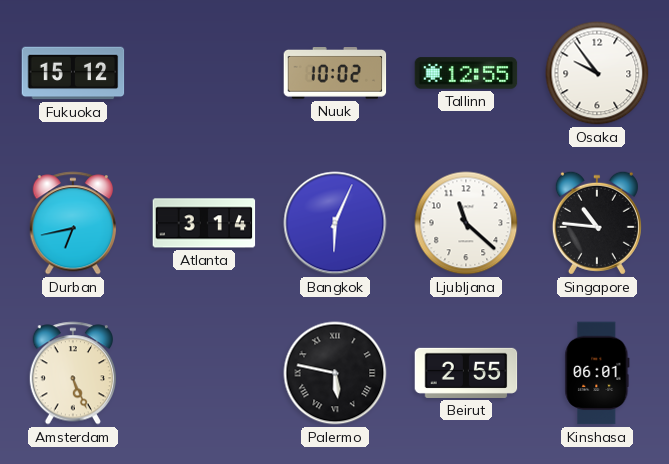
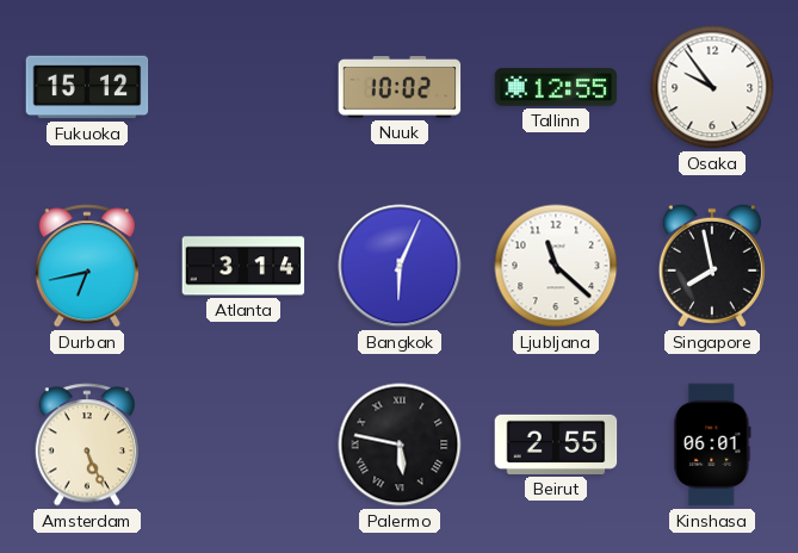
Singapore: 10:46 -> 7:58 (712, 266)
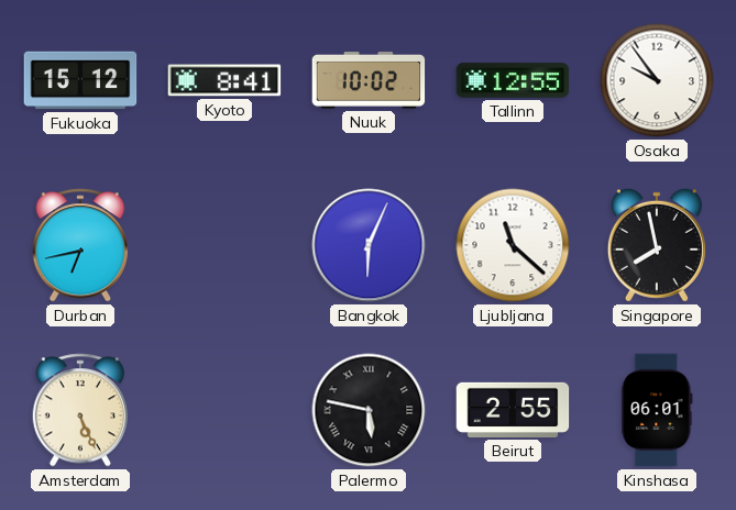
Kyoto: none -> 8:41 (224, 80)
Atlanta: 3:14 -> none (243, 266)
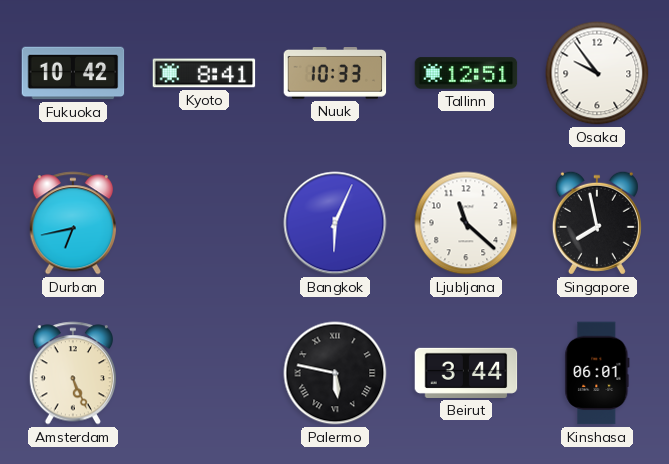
Fukuoka: 15:12 -> 10:42 (73, 73)
Nuuk: 10:02 -> 10:33 (335, 74)
Tallinn: 12:55 -> 12:51 (466, 73)
Beirut: 2:55 -> 3:44 (466, 373)
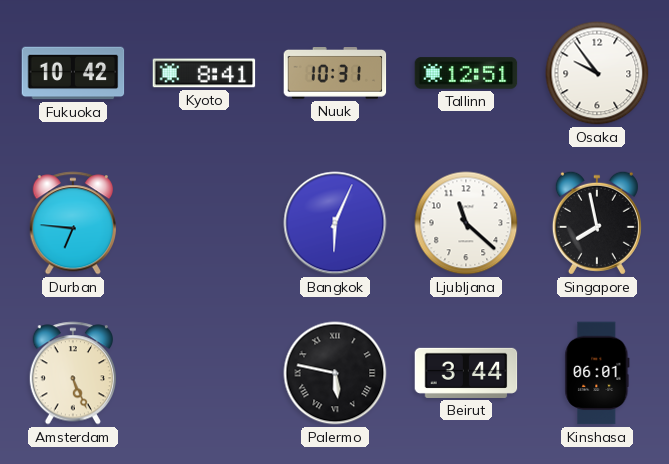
Nuuk: 10:33 -> 10:31 (335, 74)
Durban: 6:43 -> 6:46 (72, 223)
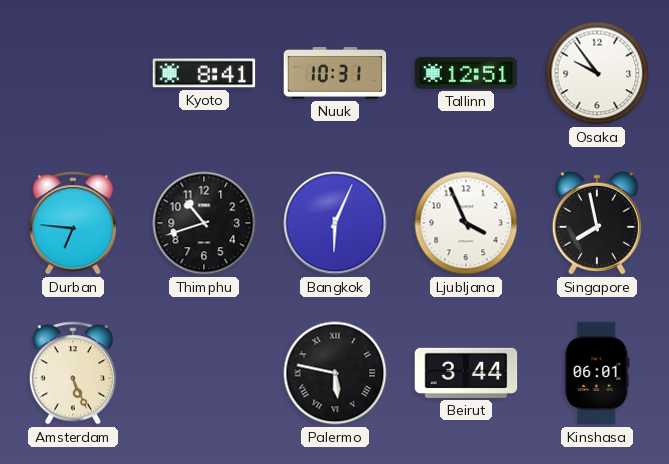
Fukuoka: 10:42 -> none (73, 73)
Thimphu: none -> 10:42 (204, 223)
Ljubljana: 11:22 -> 3:56 (466, 223)
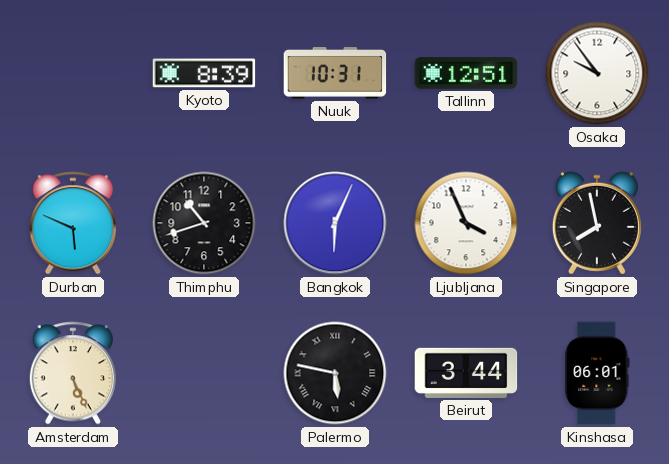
Kyoto: 8:41 -> 8:39 (204, 73)
Durban: 6:46 -> 5:49 (72, 223)
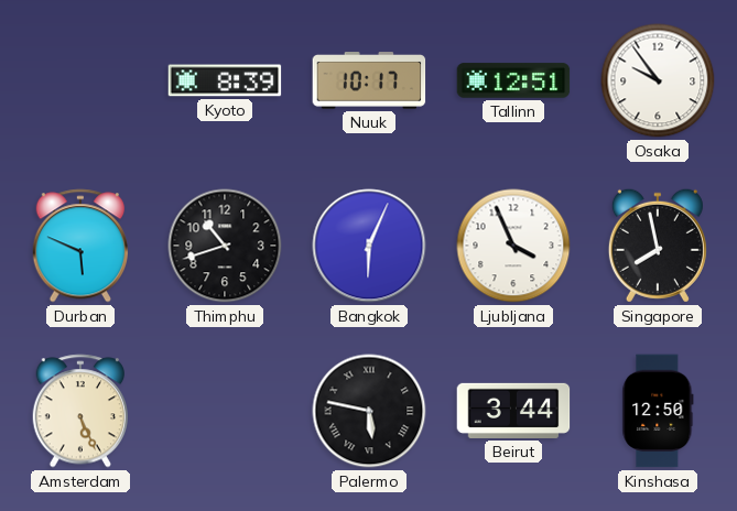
Nuuk: 10:31 -> 10:17 (369, 81)
Kinshasa: 06:01 -> 12:50 (658, 411)
